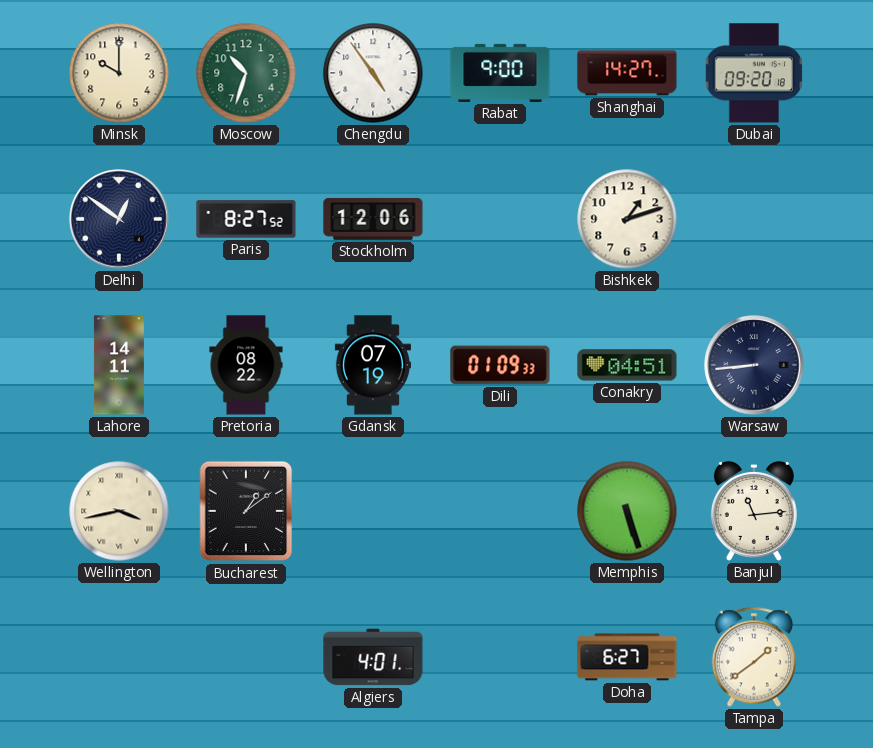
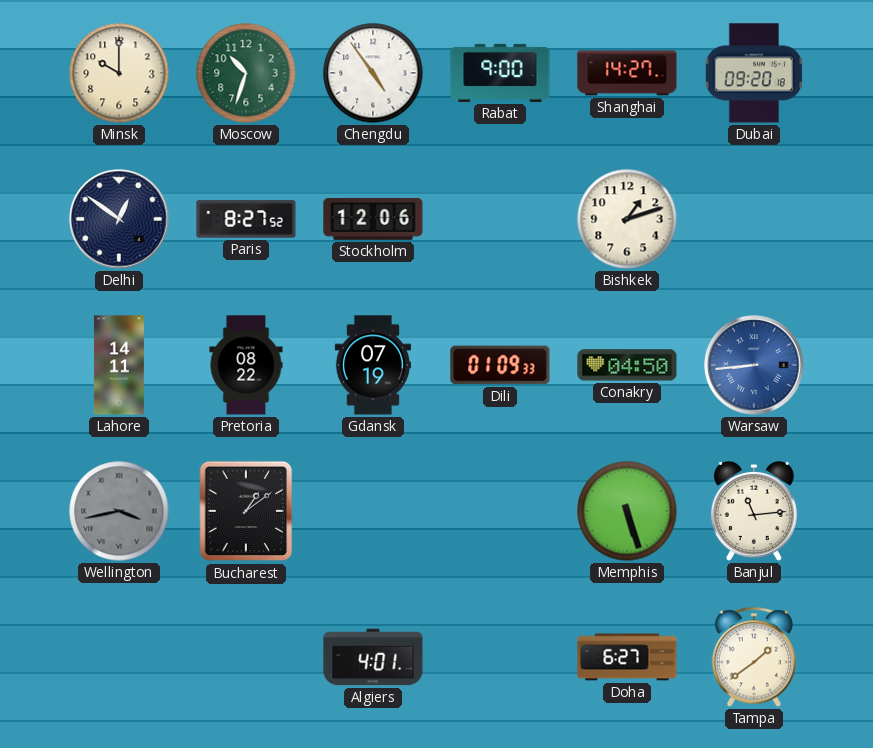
Conakry: 04:51 -> 04:50 (627, 365)
Warsaw dial: navy -> blue (754, 365)
Wellington dial: cream -> grey (119, 511)
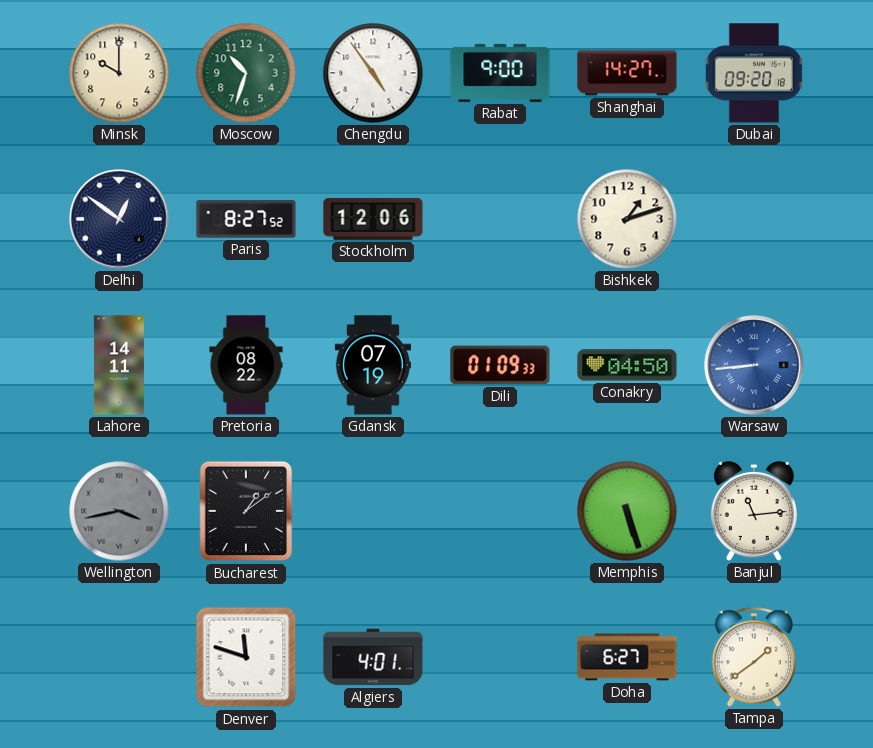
Denver: none -> 11:48 (246, 657)
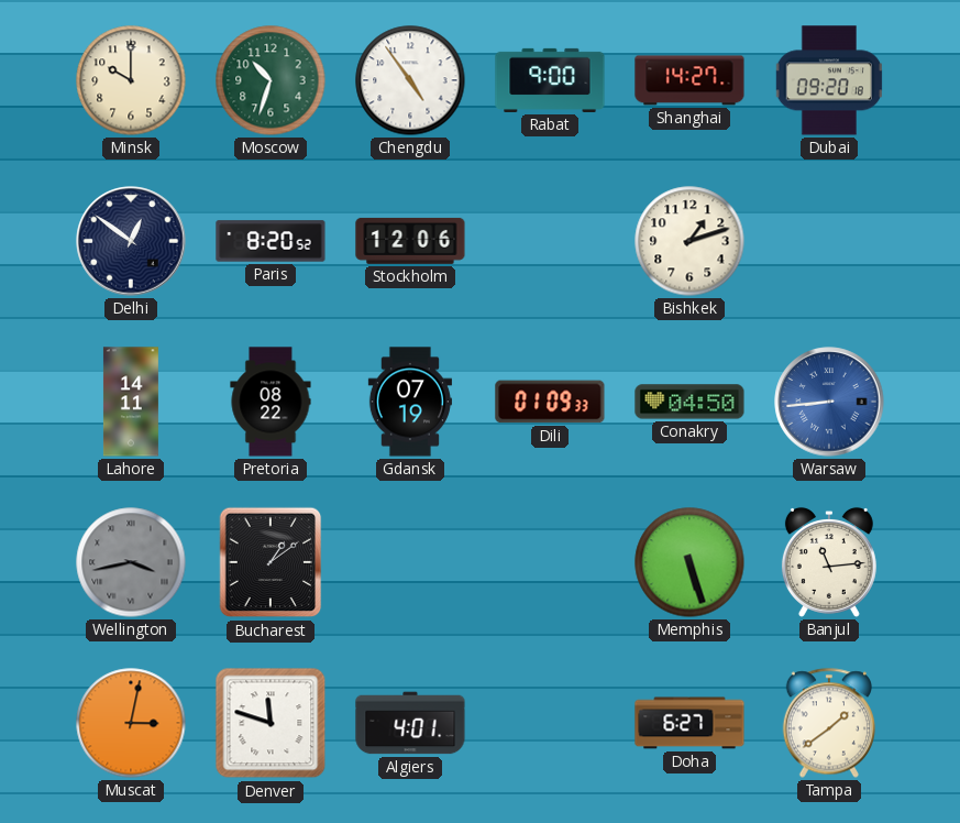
Paris: 8:27 -> 8:20 (271, 241)
Muscat: none -> 3:02 (131, 723)
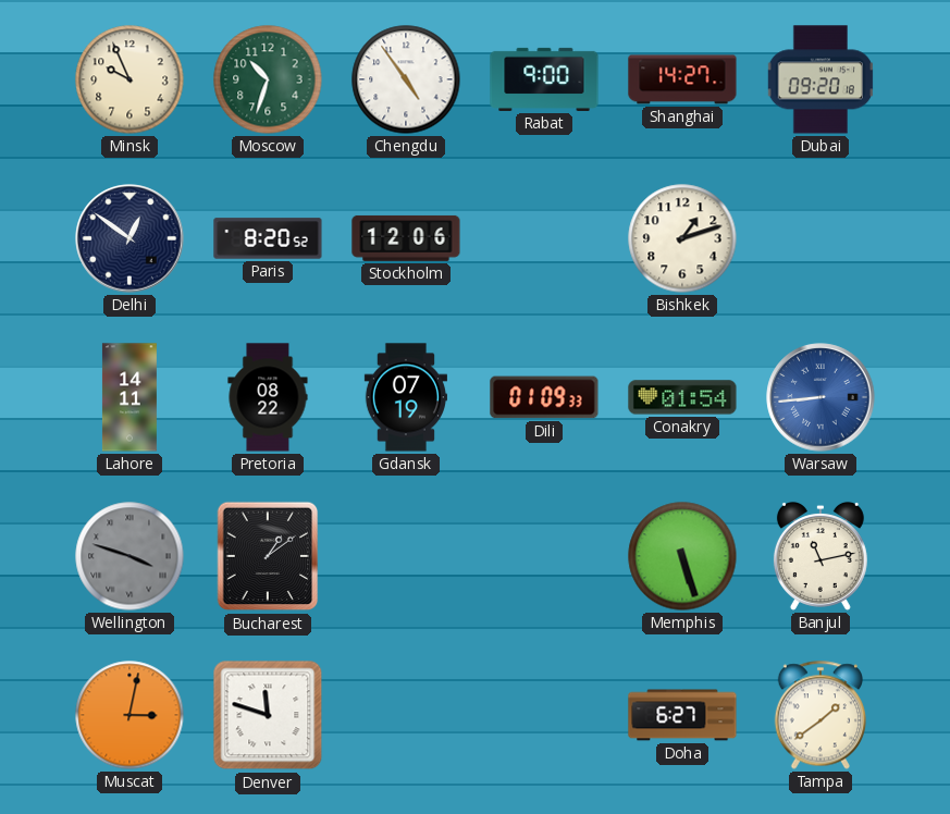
Minsk: 10:00 -> 9:56 (129, 79)
Conakry: 04:50 -> 01:54 (682, 397)
Wellington: 3:43 -> 3:48 (129, 556)
Banjul: 11:14 -> 11:13 (821, 556)
Algiers: 4:01 -> none (410, 723)
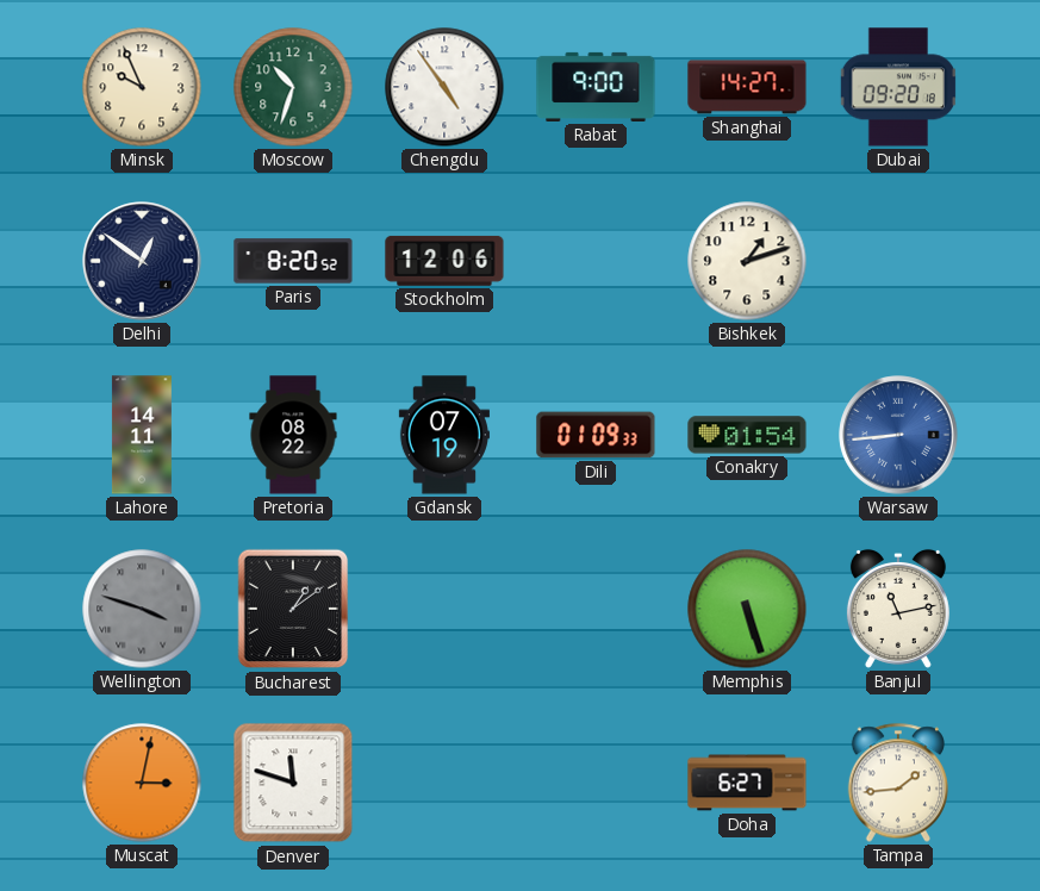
Tampa: 1:39 -> 1:44 (897, 783)
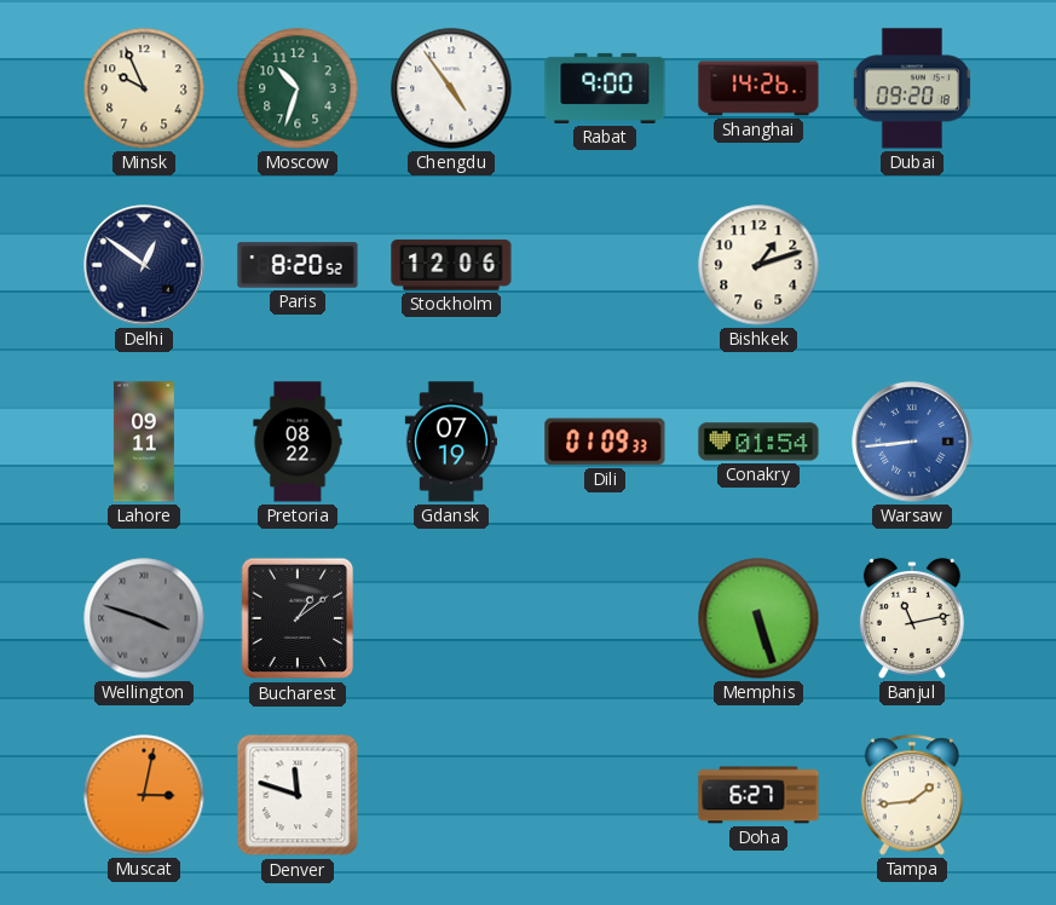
Shanghai: 14:27 -> 14:26 (758, 88)
Lahore: 14:11 -> 09:11 (144, 442)
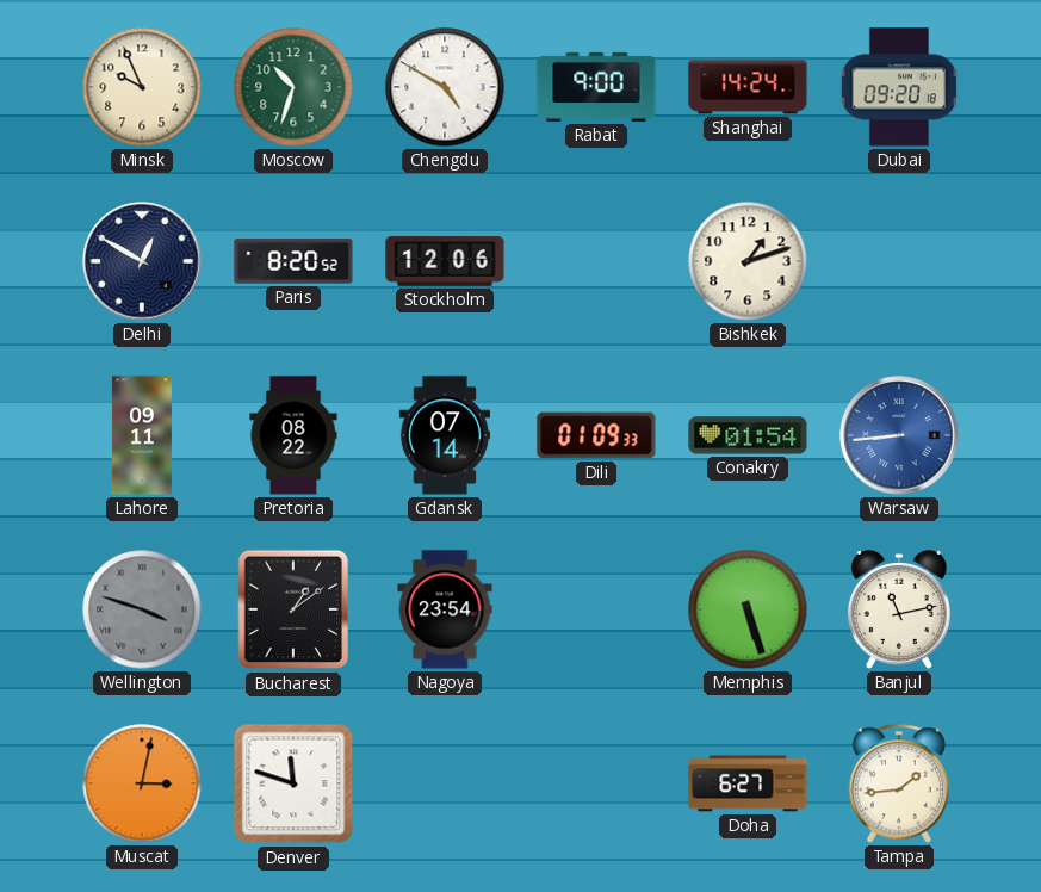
Chengdu: 4:54 -> 4:50 (445, 87)
Shanghai: 14:26 -> 14:24 (748, 87)
Delhi: 12:51 -> 12:50 (142, 261)
Gdansk: 07:19 -> 07:14 (445, 435)
Nagoya: none -> 23:54 (445, 609)
